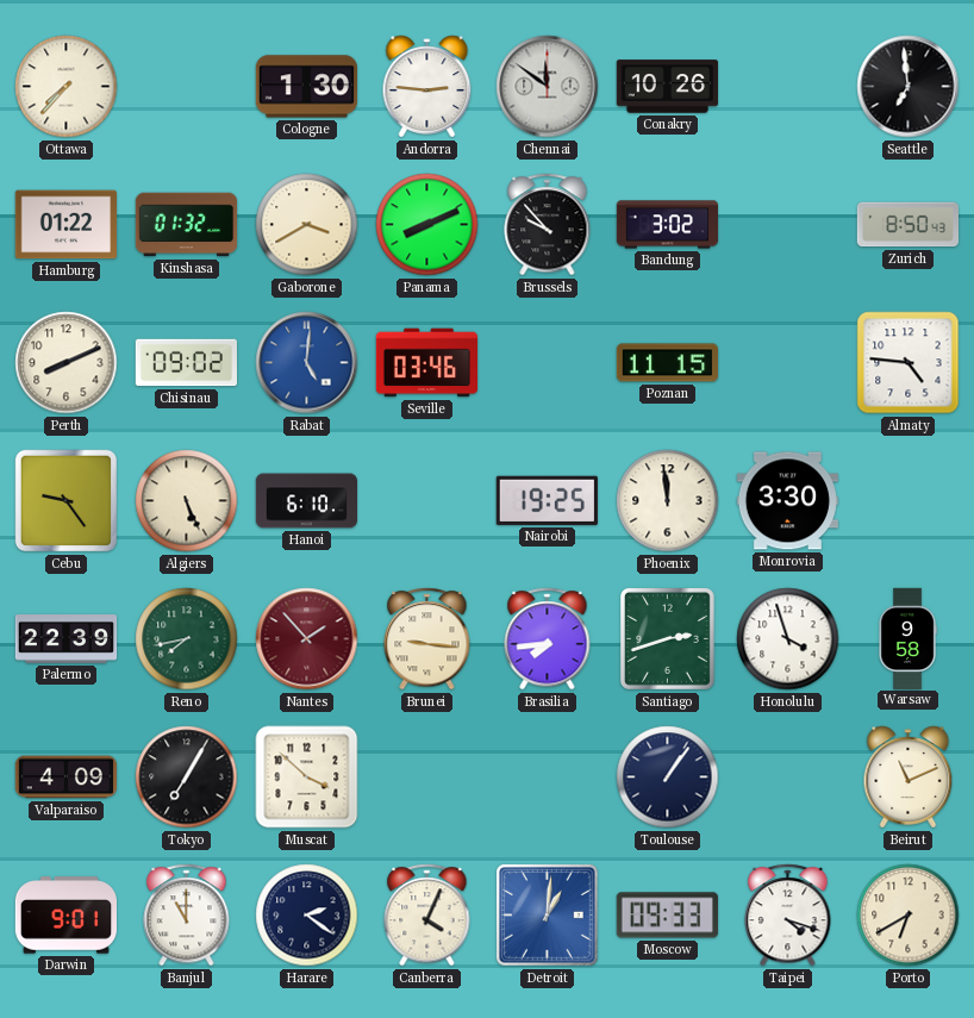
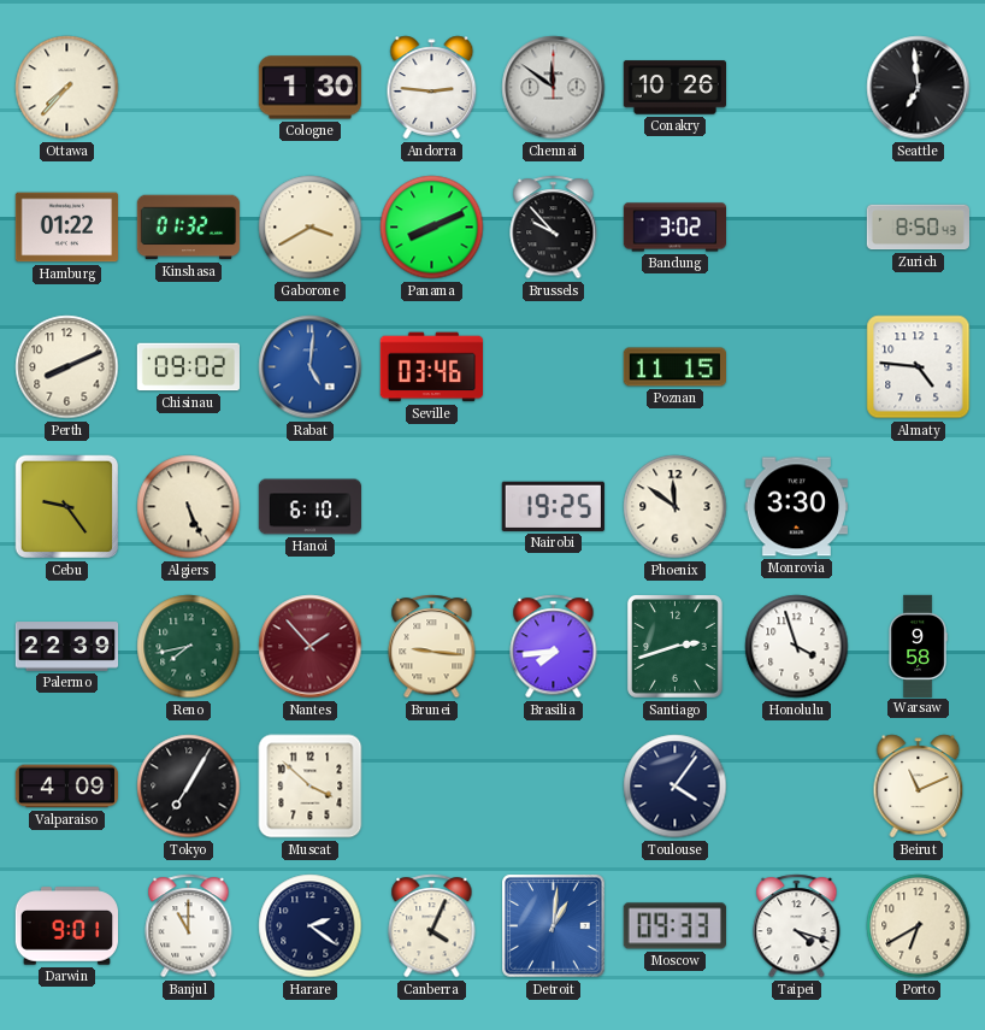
Phoenix: 11:59 -> 11:51 (676, 507)
Toulouse: 1:06 -> 4:06 (676, 787)
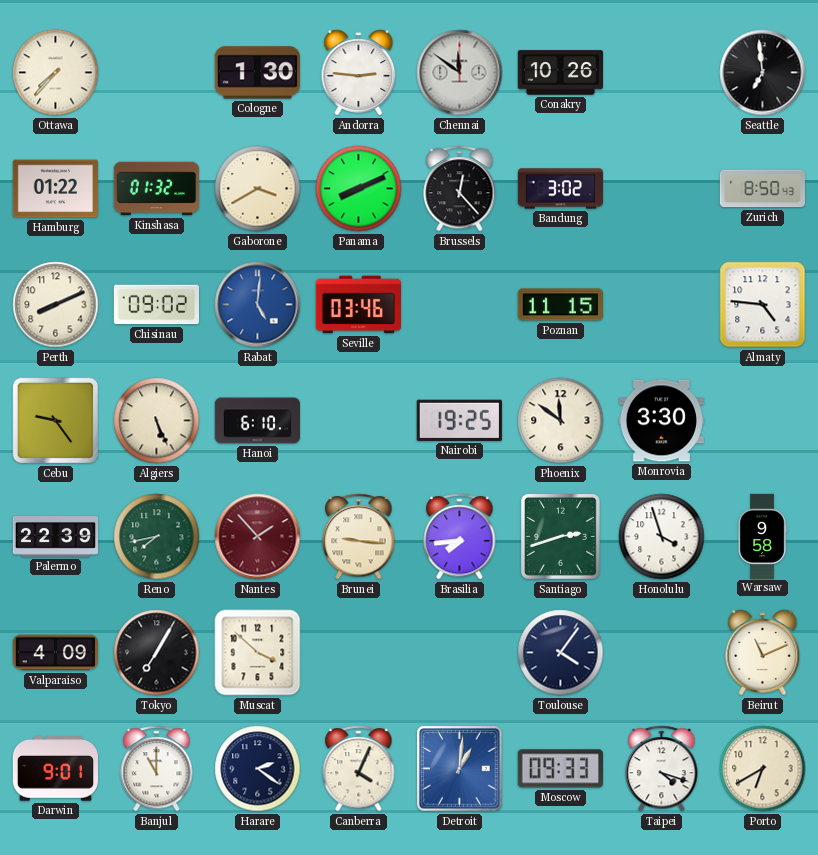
Brussels: 9:53 -> 12:23 (460, 189)
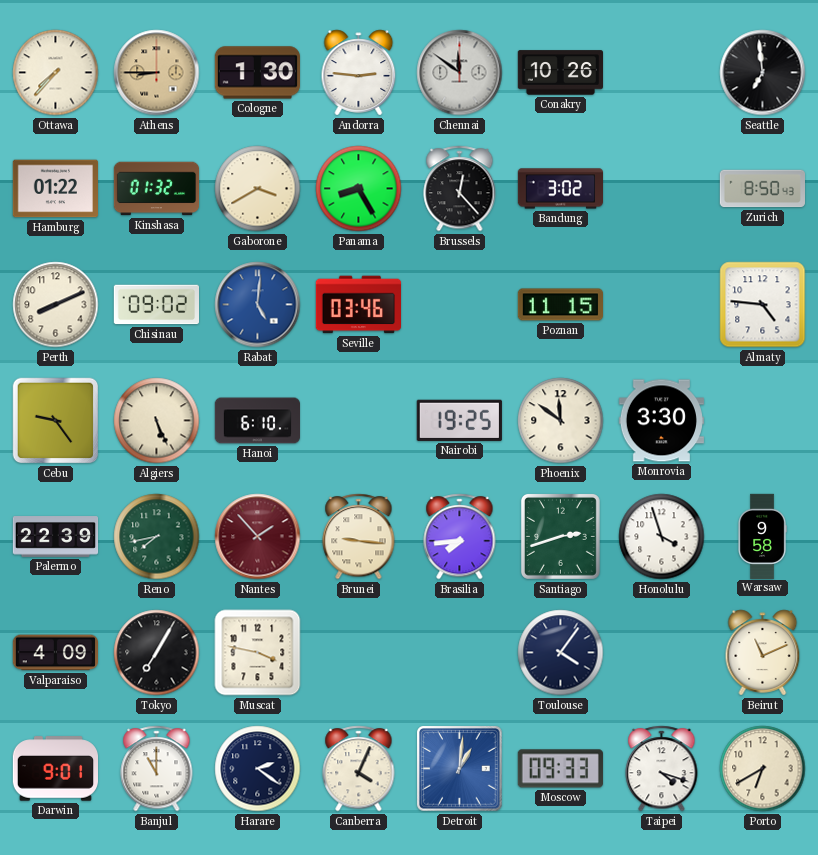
Athens: none -> 8:45 (157, 73)
Panama: 8:11 -> 8:25 (359, 189)
Muscat: 3:52 -> 3:47 (258, 653)
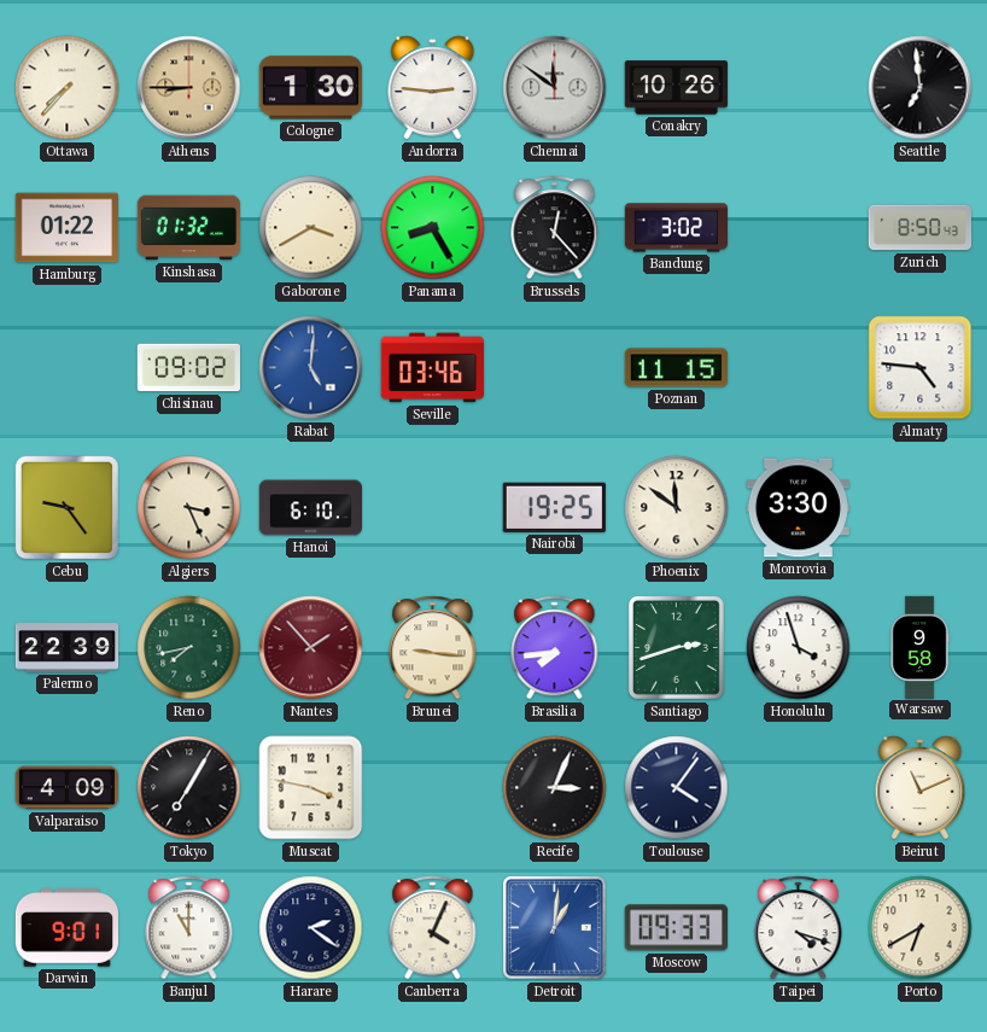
Perth: 8:11 -> none (56, 305)
Algiers: 5:26 -> 3:26 (189, 508)
Recife: none -> 3:04 (555, 788)
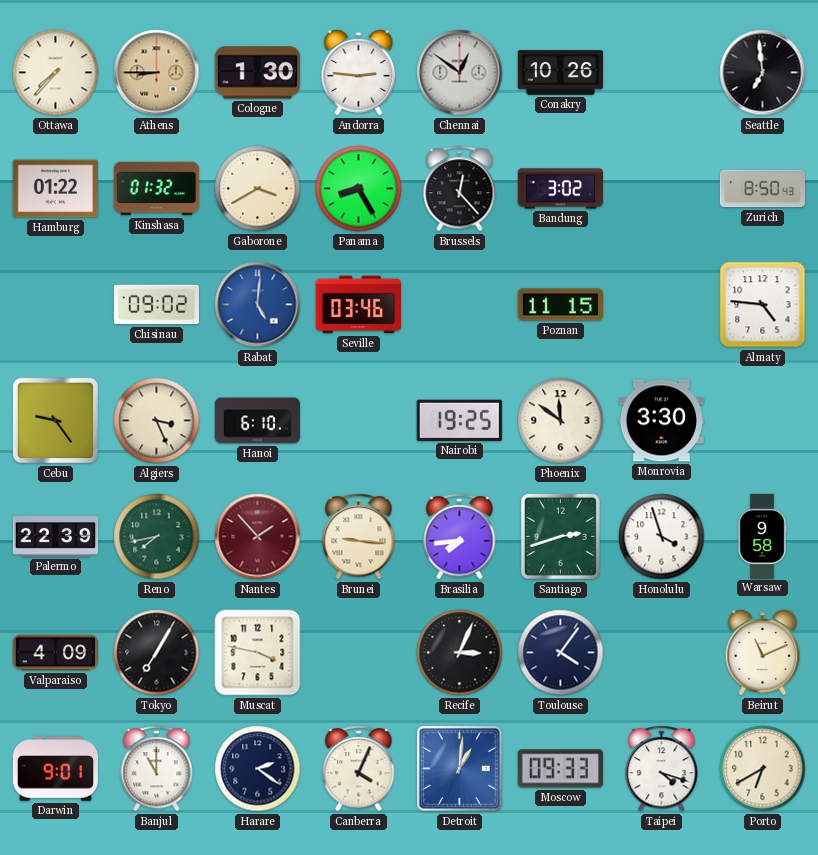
Chennai: 11:51 -> 12:51 (460, 73)
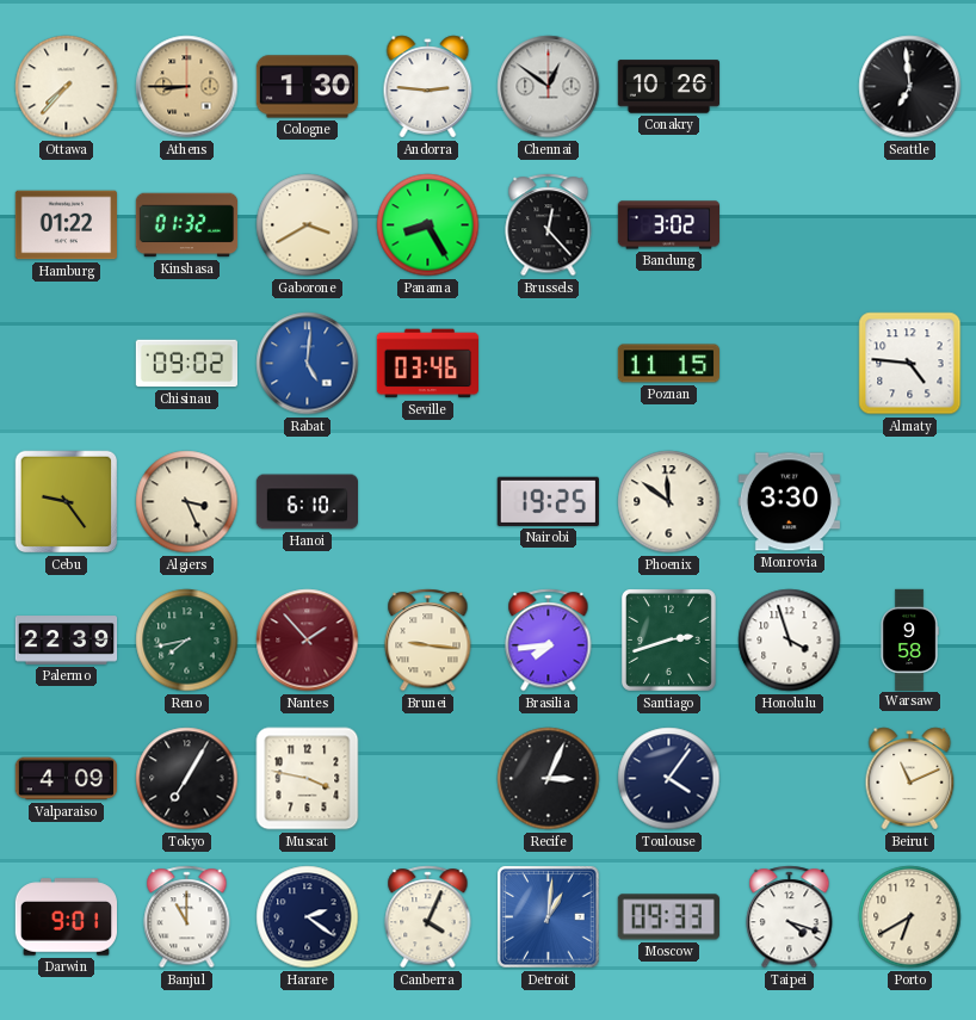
Zurich: 8:50 -> none (762, 189)
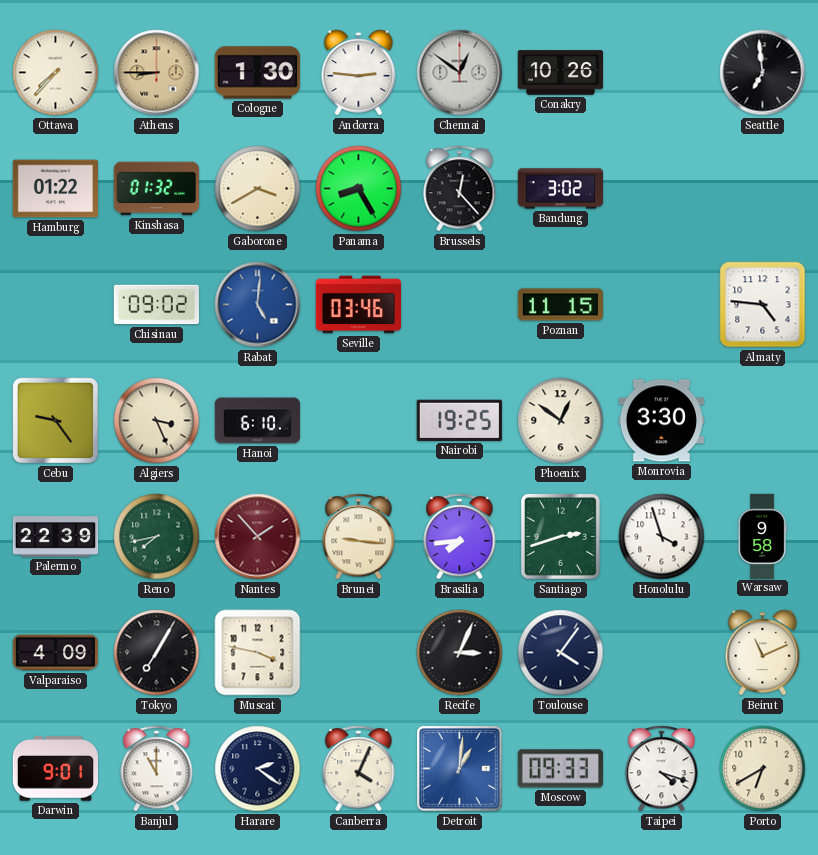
Phoenix: 11:51 -> 12:51 (561, 421)
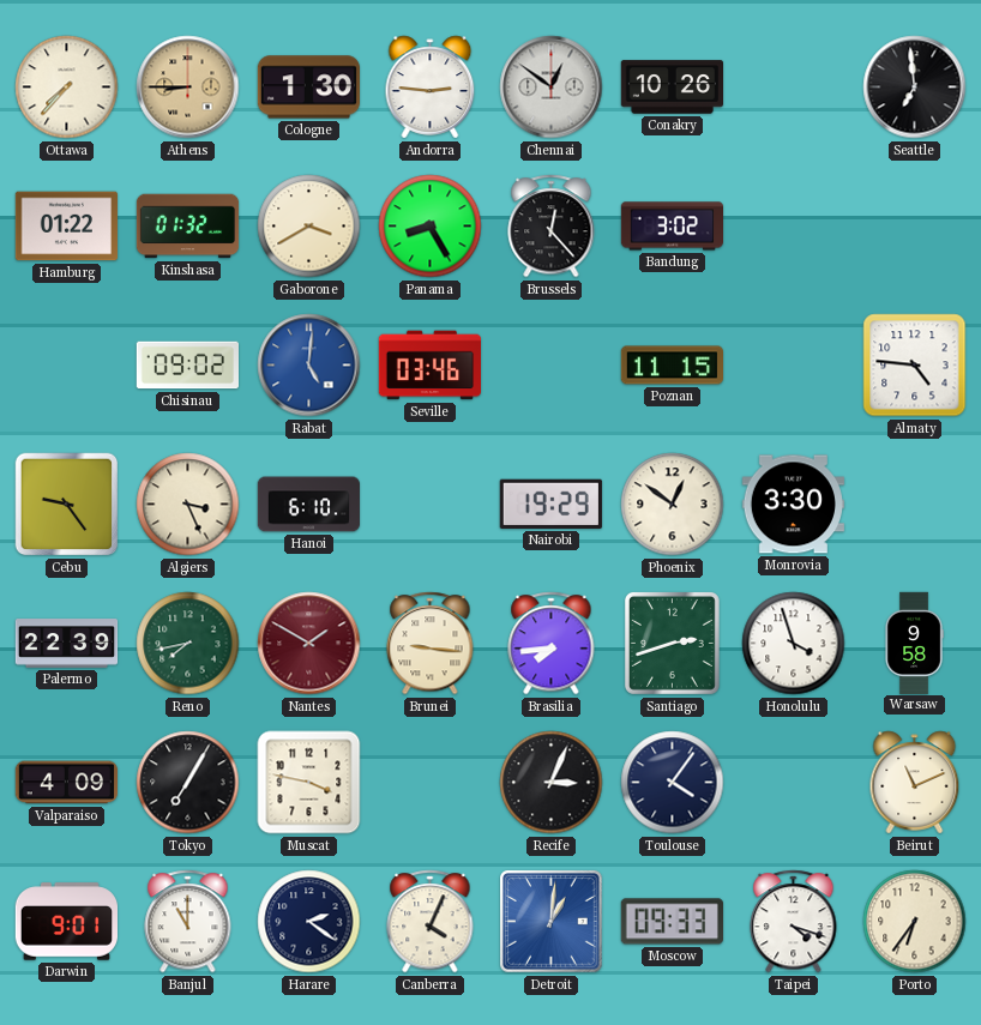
Nairobi: 19:25 -> 19:29 (550, 504)
Nantes: 1:53 -> 1:50 (309, 644)
Porto: 6:40 -> 6:36 (915, 922)
